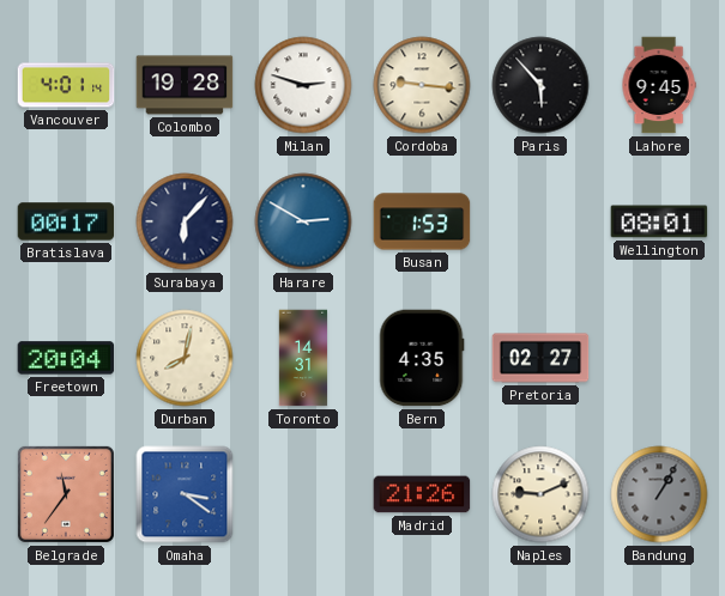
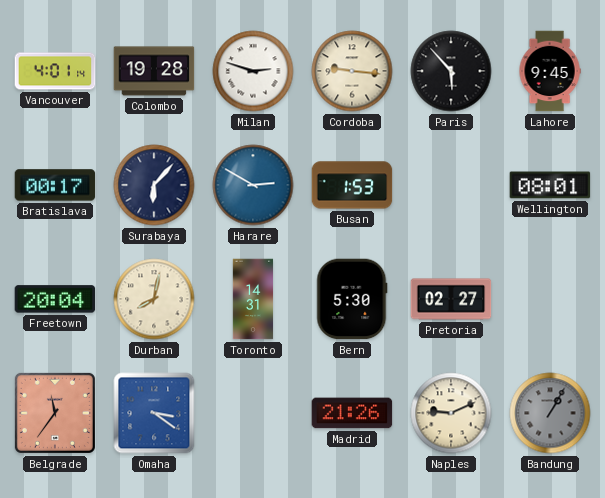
Bern: 4:35 -> 5:30 (352, 299)
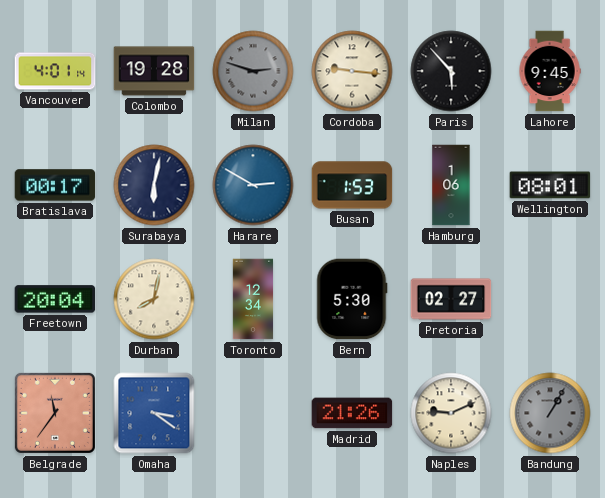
Milan dial: white -> grey (253, 71)
Surabaya: 6:07 -> 6:02 (154, 185)
Hamburg: none -> 1:06 (451, 185)
Toronto: 14:31 -> 12:34 (253, 299)
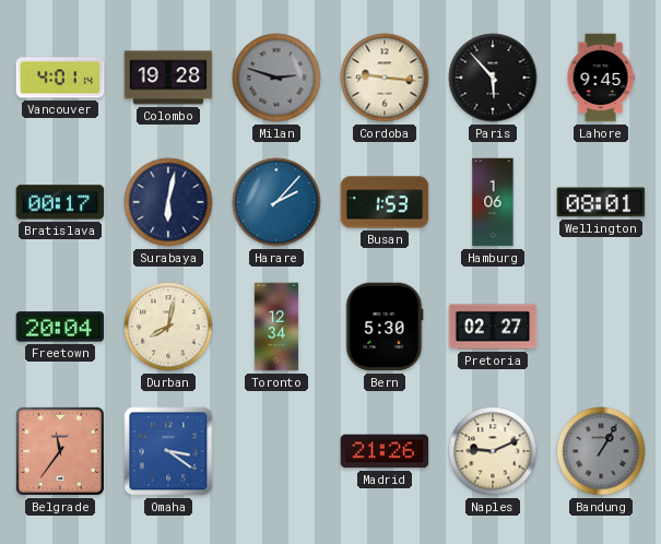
Harare: 2:50 -> 2:07 (276, 202)
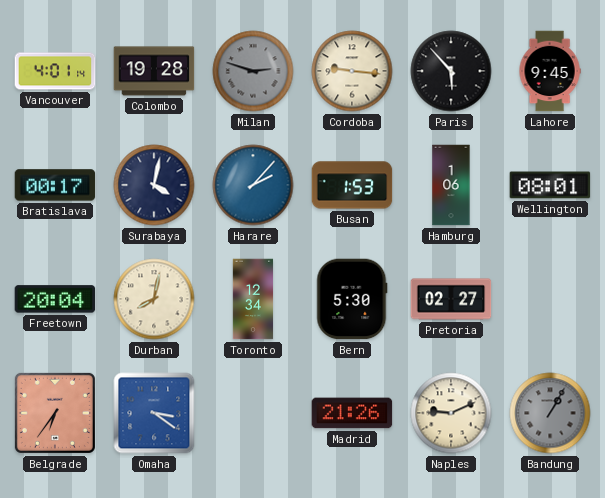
Surabaya: 6:02 -> 4:02 (154, 185)
Belgrade: 11:36 -> 6:36 (55, 413)
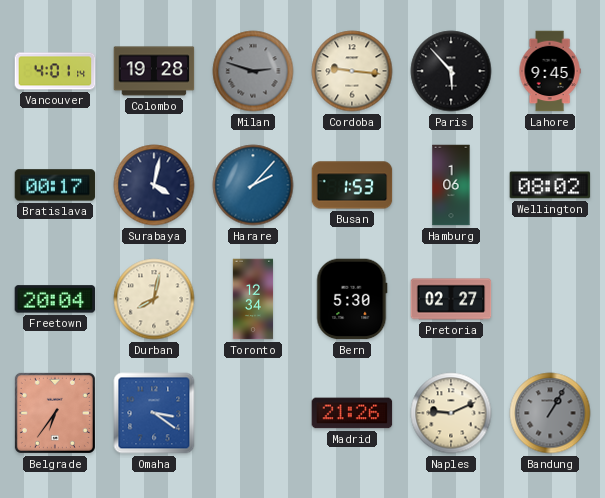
Wellington: 08:01 -> 08:02 (550, 185)
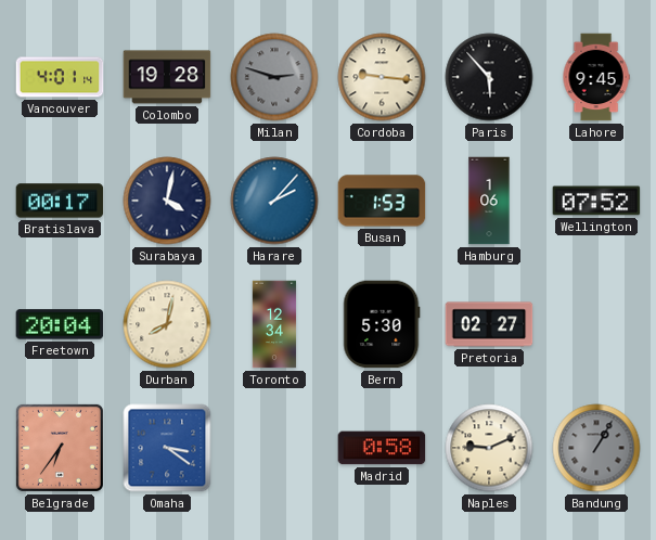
Wellington: 08:02 -> 07:52 (596, 201)
Madrid: 21:26 -> 0:58 (382, 448)
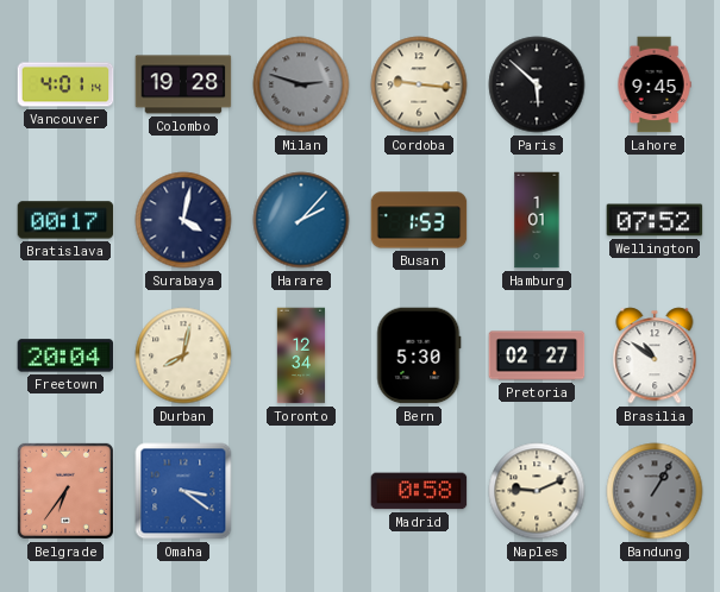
Paris: 5:53 -> 5:52 (537, 84)
Hamburg: 1:06 -> 1:01 (537, 220)
Brasilia: none -> 10:51 (655, 355)
